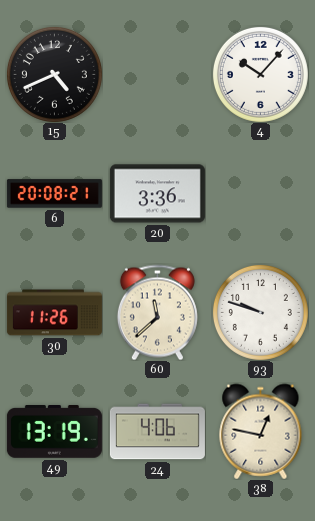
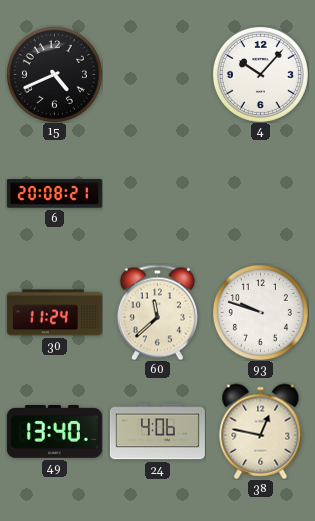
20: 3:36 -> none (157, 194)
30: 11:26 -> 11:24 (54, 313)
49: 13:19 -> 13:40 (54, 432)
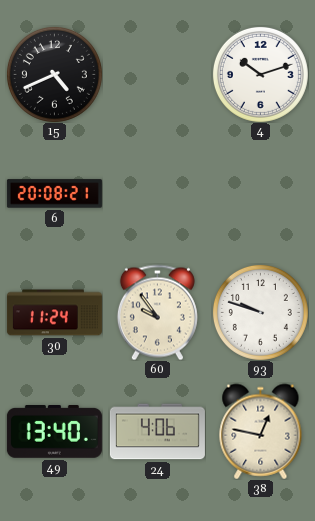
4: 10:07 -> 10:12 (260, 74)
60: 11:38 -> 9:54 (157, 312)
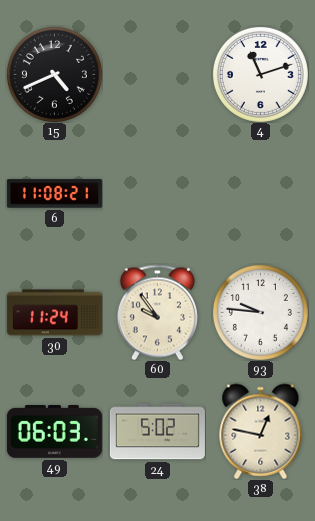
4: 10:12 -> 11:12 (260, 74)
6: 20:08 -> 11:08 (54, 194)
93: 9:48 -> 9:46 (260, 312)
49: 13:40 -> 06:03 (54, 432)
24: 4:06 -> 5:02 (157, 432)
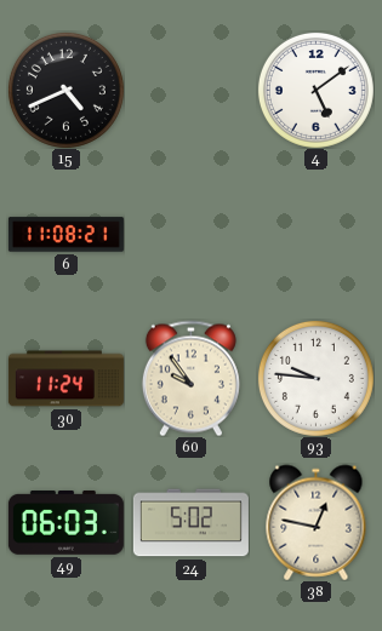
4: 11:12 -> 5:09 (315, 90)
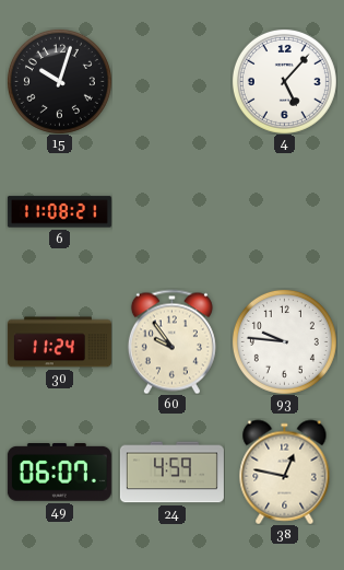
15: 4:41 -> 10:03 (59, 81)
4: 5:09 -> 5:07 (284, 81)
49: 06:03 -> 06:07 (59, 473)
24: 5:02 -> 4:59 (171, 473)
